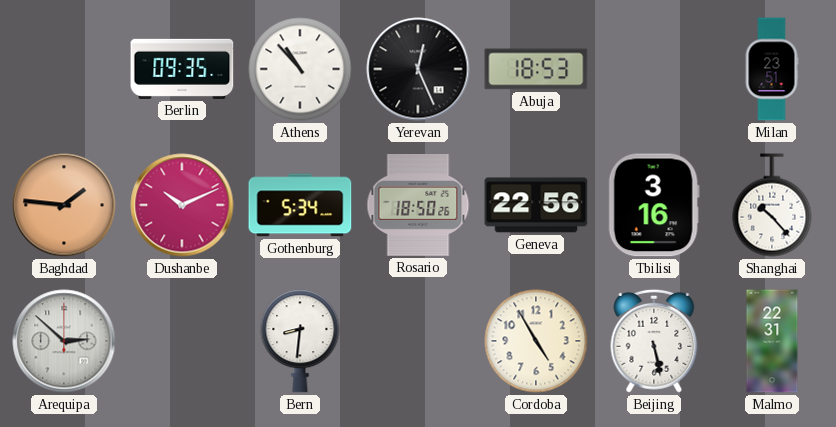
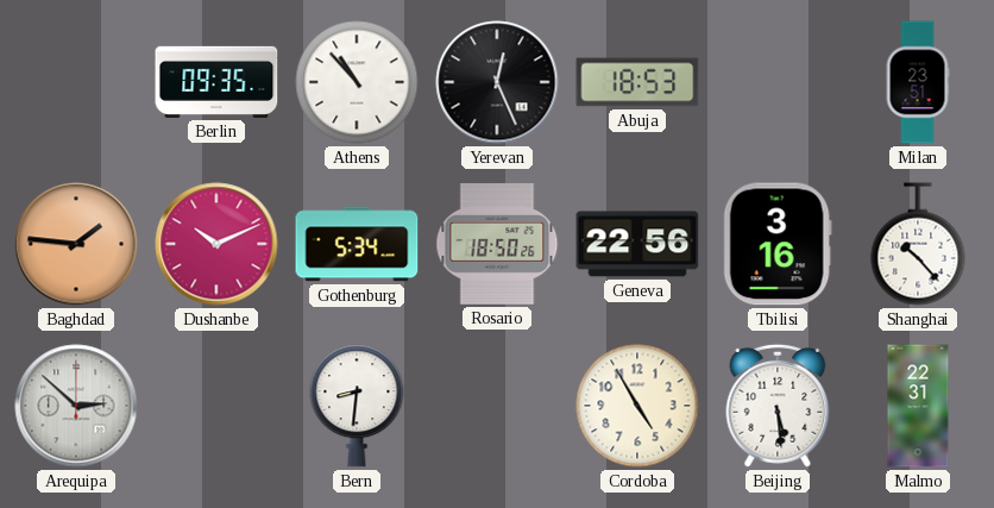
Beijing: 5:28 -> 5:29 (778, 406)
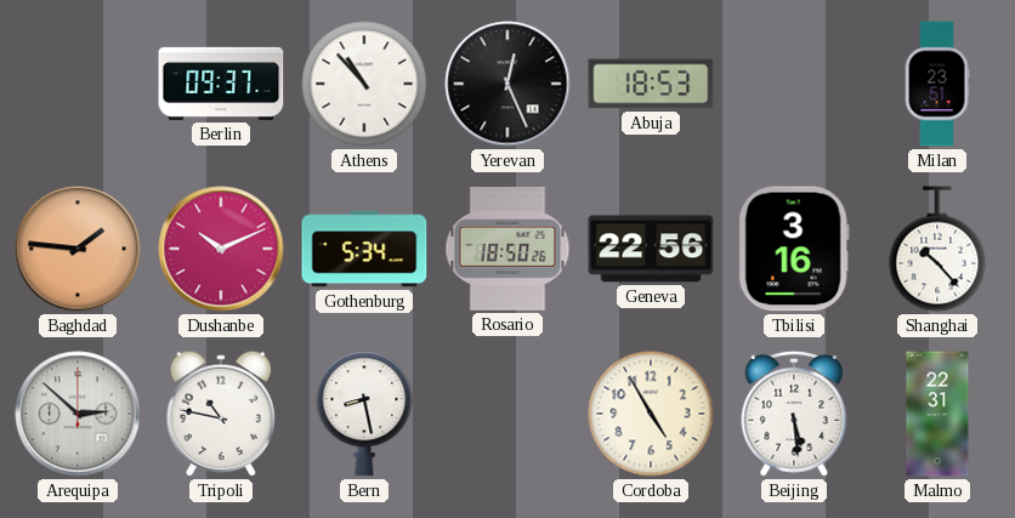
Berlin: 09:35 -> 09:37 (221, 84)
Tripoli: none -> 10:47 (220, 414)
Bern: 8:31 -> 8:28 (364, 414)
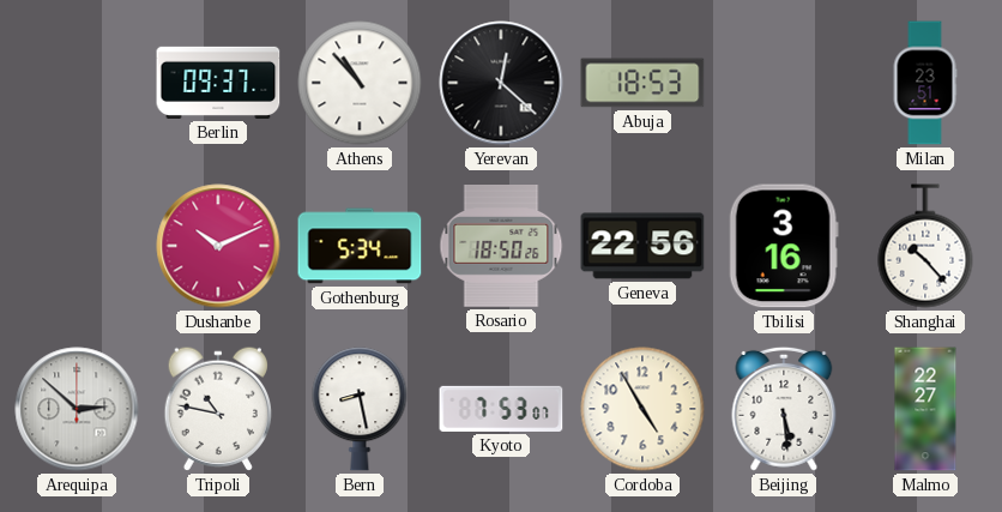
Yerevan: 12:26 -> 12:22 (501, 83)
Baghdad: 1:46 -> none (78, 249)
Kyoto: none -> 7:53 (501, 409)
Malmo: 22:31 -> 22:27 (925, 409)
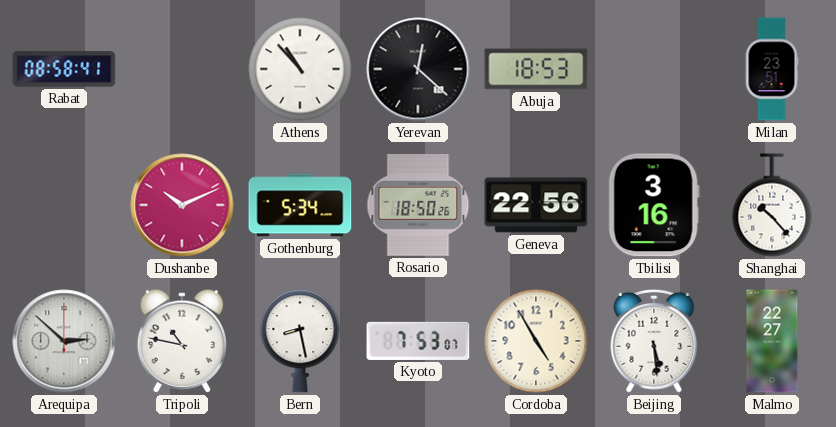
Rabat: none -> 08:58 (64, 69)
Berlin: 09:37 -> none (218, 83)
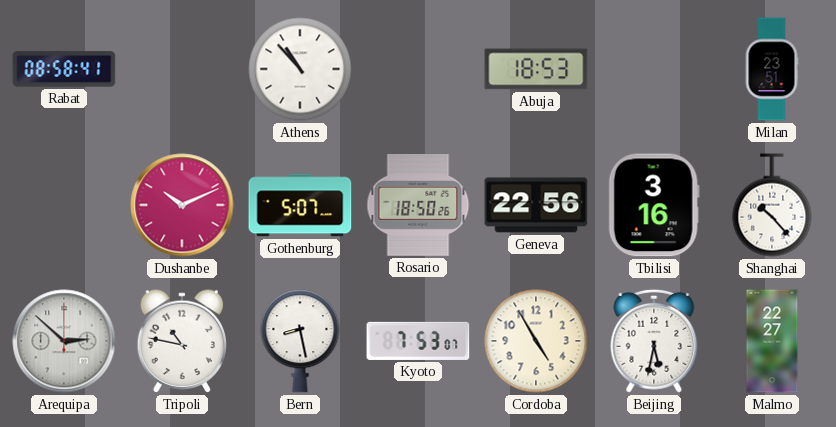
Yerevan: 12:22 -> none (418, 69)
Gothenburg: 5:34 -> 5:07 (300, 205)
Beijing: 5:29 -> 5:32 (654, 341)
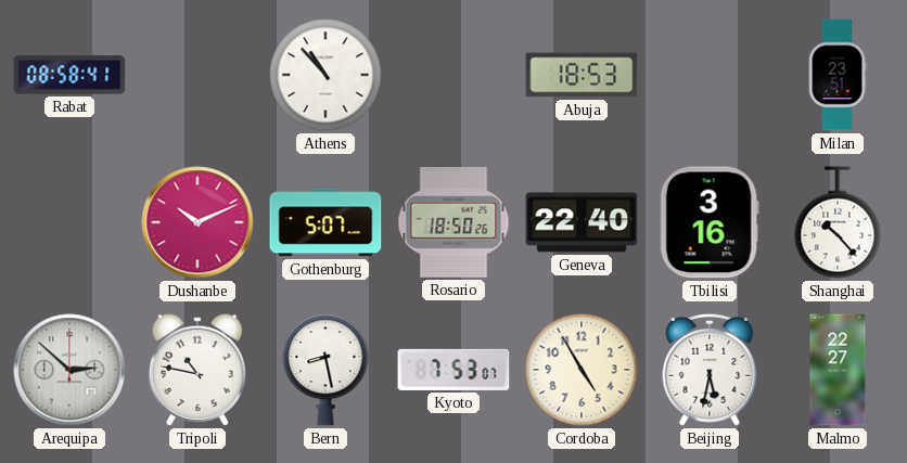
Geneva: 22:56 -> 22:40 (582, 222)
